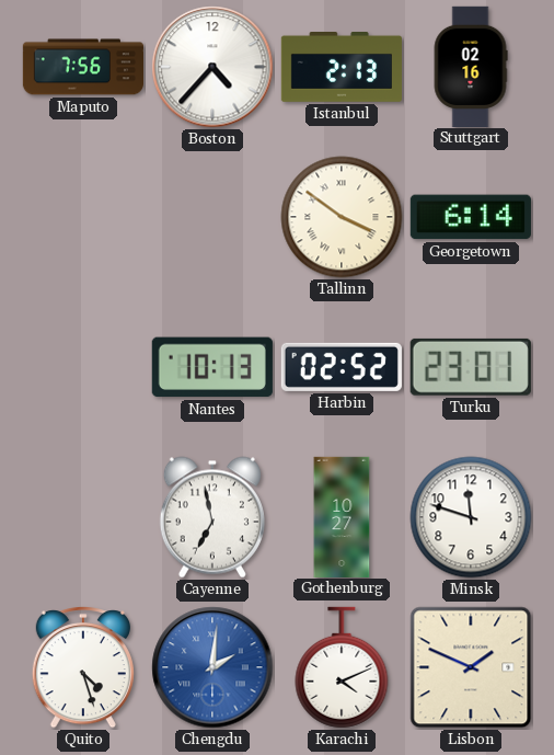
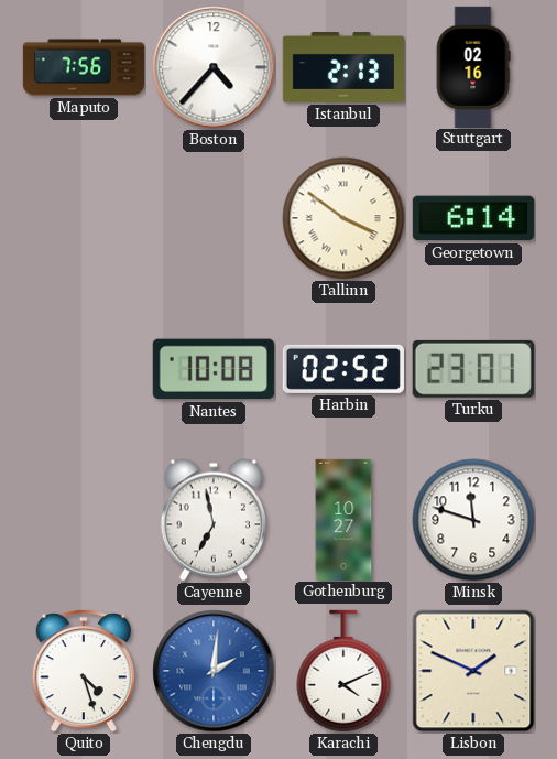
Nantes: 10:13 -> 10:08 (214, 369)
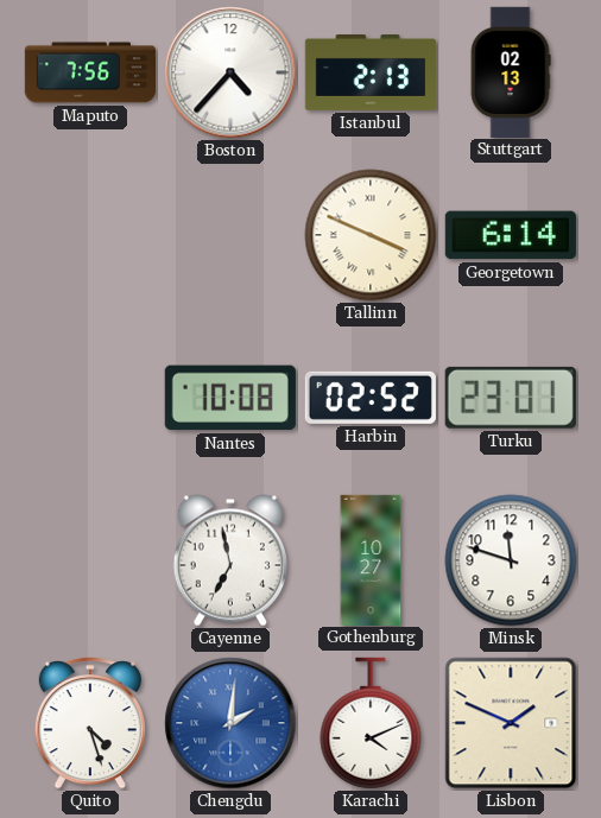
Stuttgart: 02:16 -> 02:13 (511, 71)
Tallinn: 3:51 -> 3:49 (371, 235)
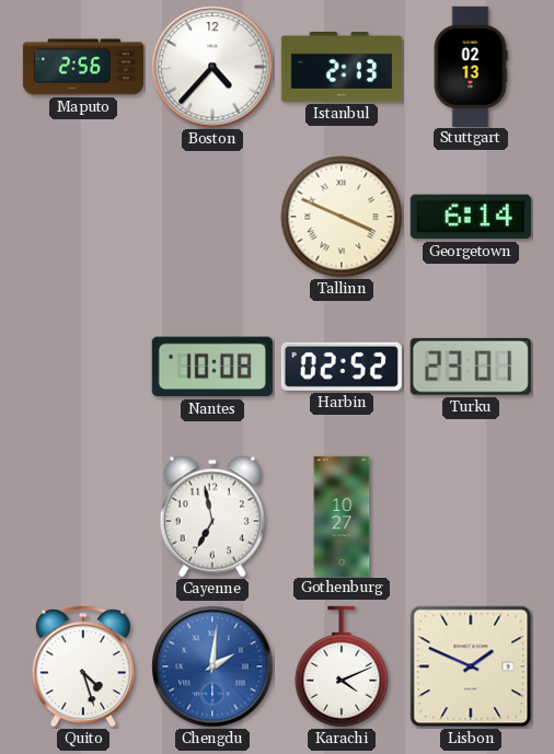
Maputo: 7:56 -> 2:56 (82, 67)
Minsk: 11:48 -> none (511, 560)
